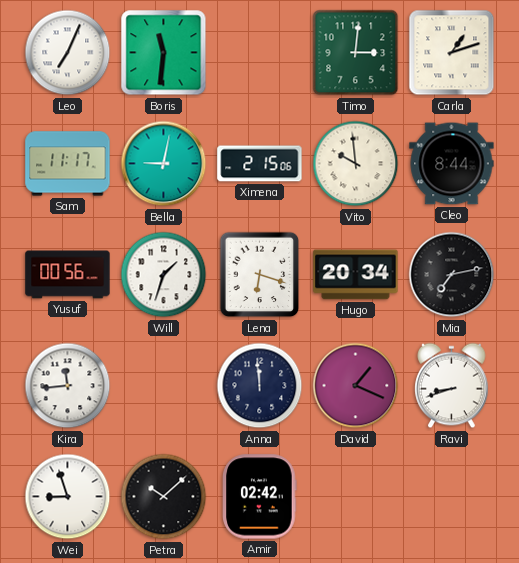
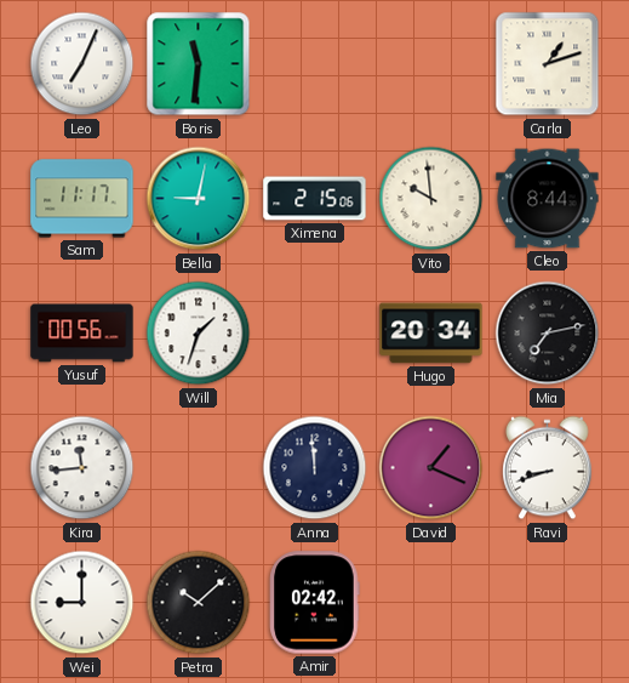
Timo: 3:01 -> none (356, 53)
Lena: 6:18 -> none (260, 275)
Wei: 8:57 -> 9:00 (82, 603)
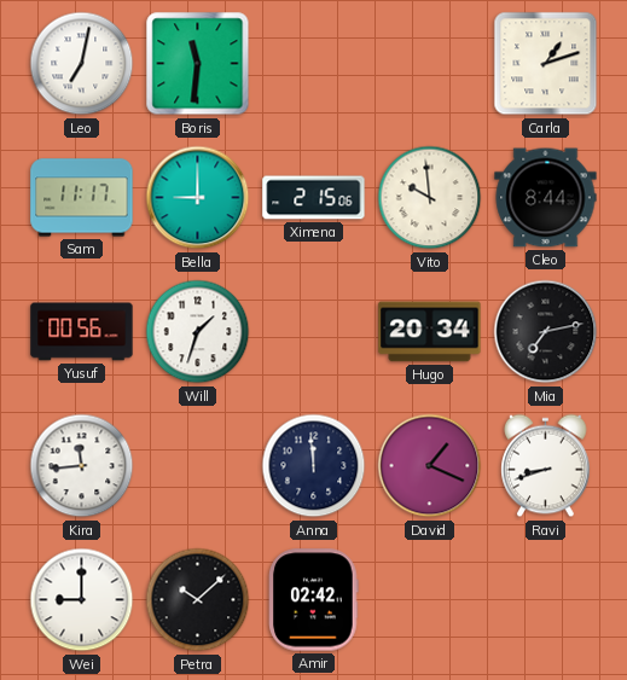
Leo: 7:04 -> 7:02 (82, 64)
Bella: 9:02 -> 9:00 (198, 198)
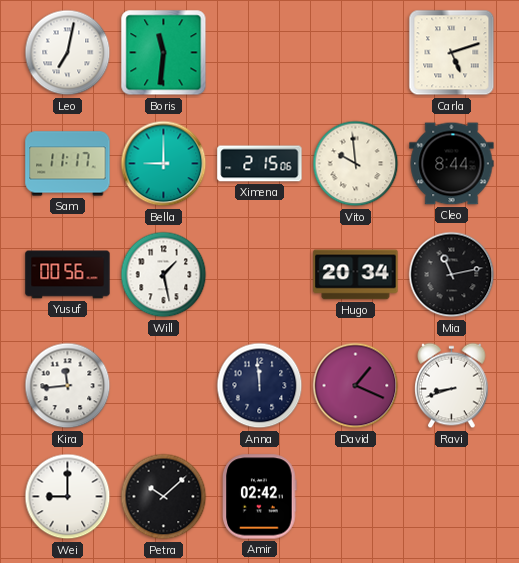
Carla: 1:12 -> 5:12 (452, 53)
Will: 1:33 -> 1:28 (164, 275)
Mia: 7:13 -> 11:13 (452, 275)
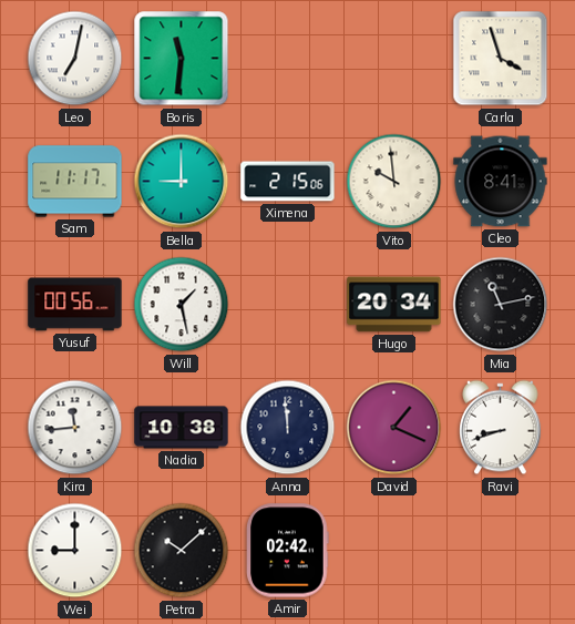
Carla: 5:12 -> 3:57 (501, 59)
Cleo: 8:44 -> 8:41 (501, 182)
Nadia: none -> 10:38 (182, 428)
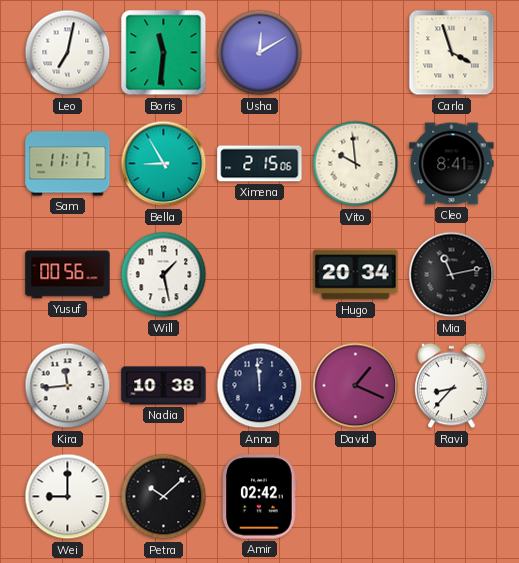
Usha: none -> 12:10 (260, 53)
Bella: 9:00 -> 8:55 (164, 164)
Ravi: 8:42 -> 8:37 (452, 386)
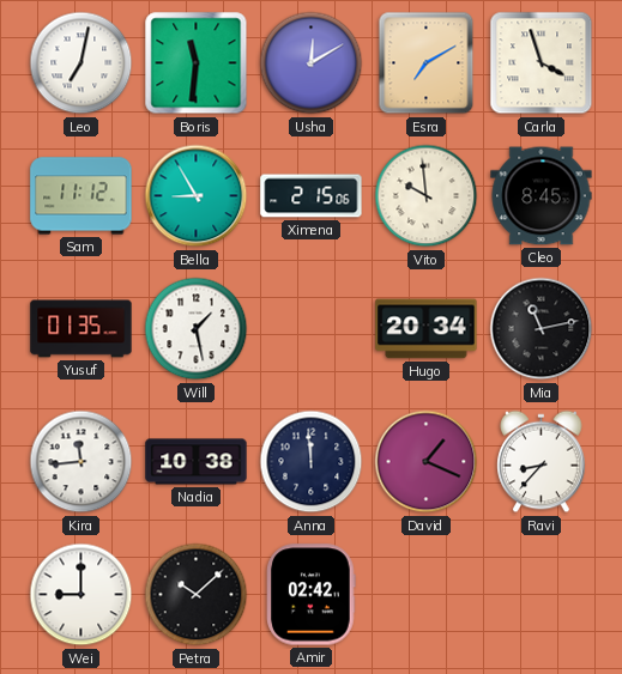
Esra: none -> 7:10 (427, 63)
Sam: 11:17 -> 11:12 (81, 196)
Cleo: 8:41 -> 8:45 (542, 196)
Yusuf: 00:56 -> 01:35 (81, 329)
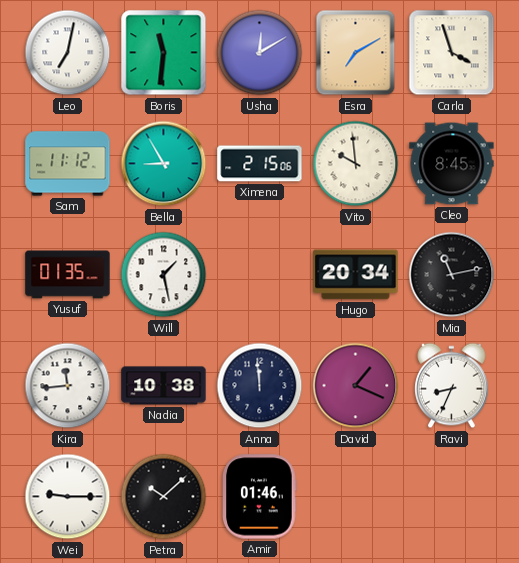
Ravi: 8:37 -> 8:34 (452, 386)
Wei: 9:00 -> 9:15 (68, 497)
Amir: 02:42 -> 01:46 (260, 497)
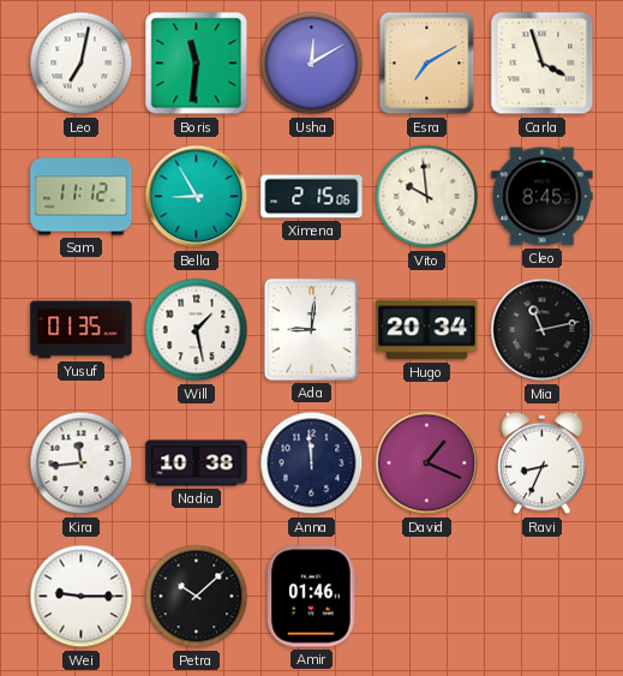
Ada: none -> 9:01 (311, 329)
